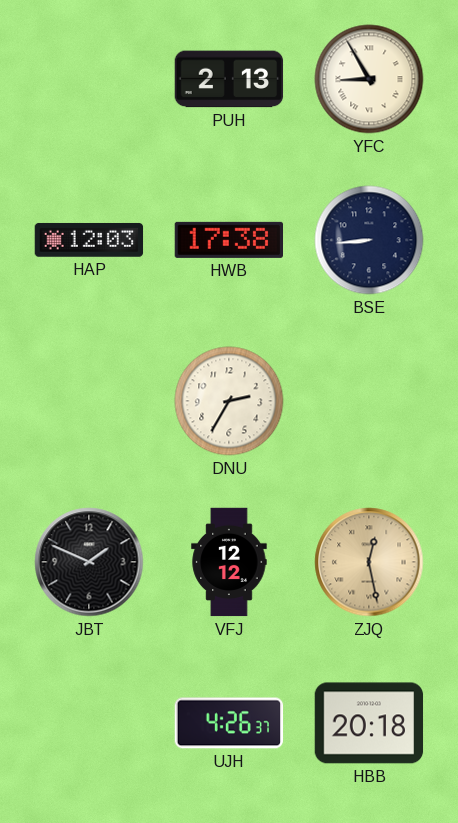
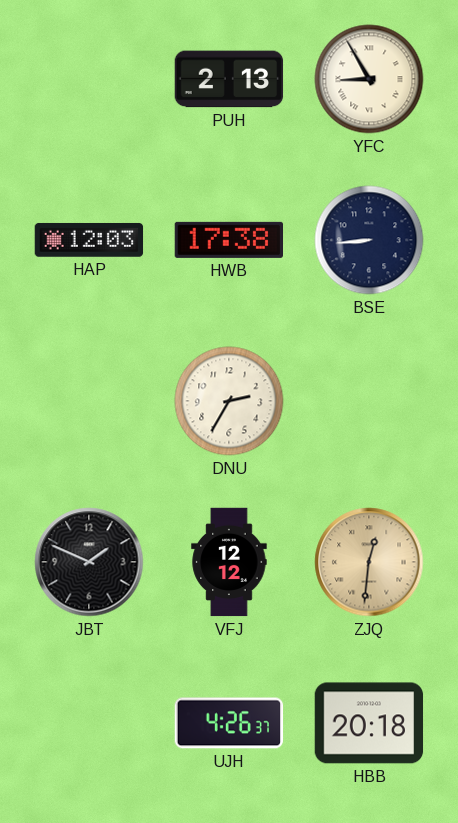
ZJQ: 12:28 -> 12:31 (369, 562)
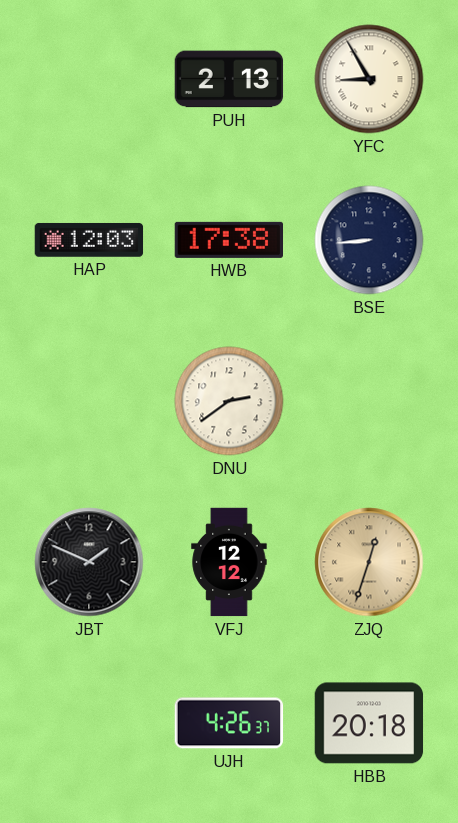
DNU: 2:35 -> 2:39 (229, 401)
ZJQ: 12:31 -> 12:33 (369, 562)
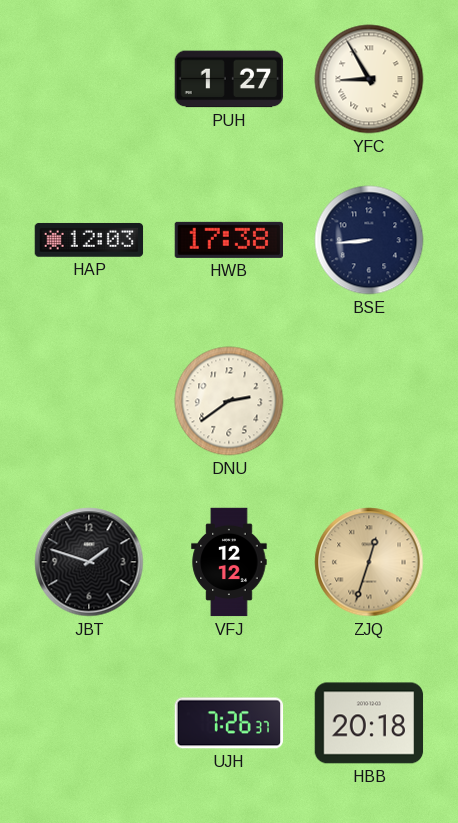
PUH: 2:13 -> 1:27 (229, 79)
JBT: 1:49 -> 1:48 (89, 562)
UJH: 4:26 -> 7:26 (229, 723)
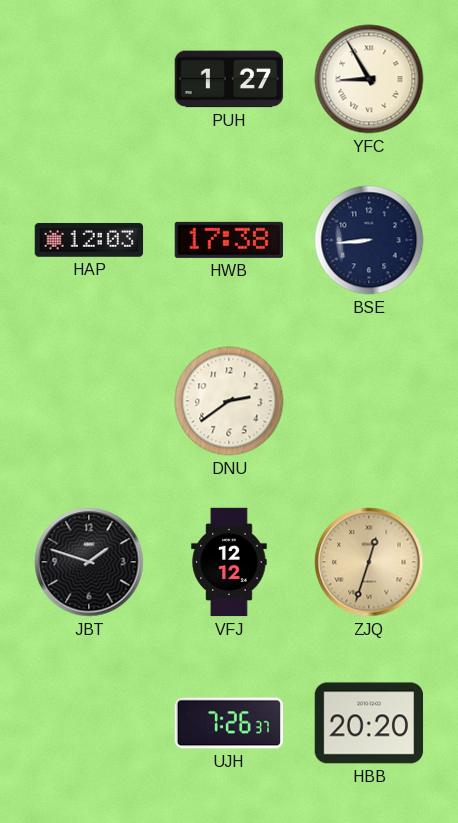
HBB: 20:18 -> 20:20 (369, 723)
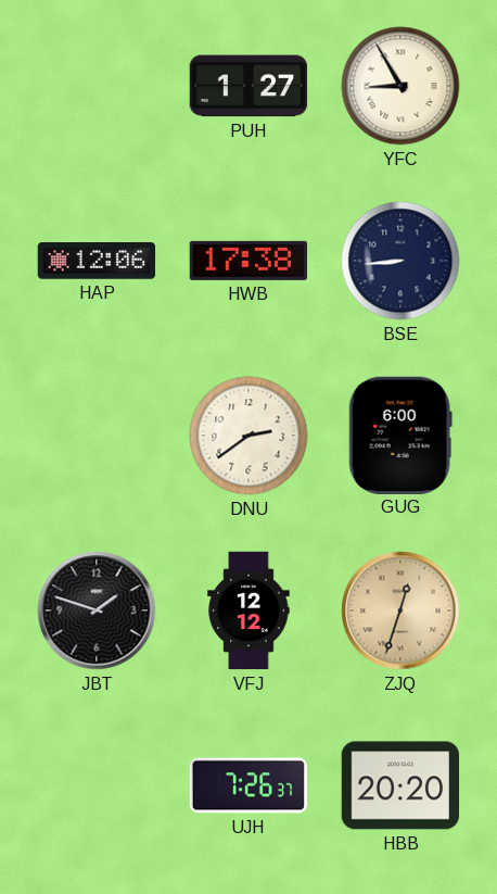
HAP: 12:03 -> 12:06 (97, 261)
GUG: none -> 6:00 (400, 435)
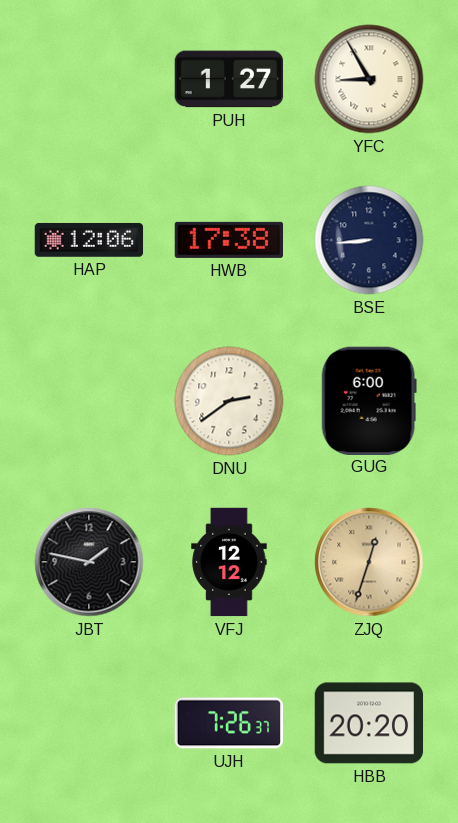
JBT: 1:48 -> 1:47 (89, 562)
